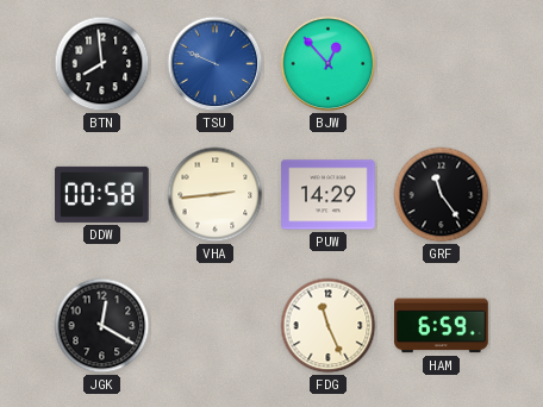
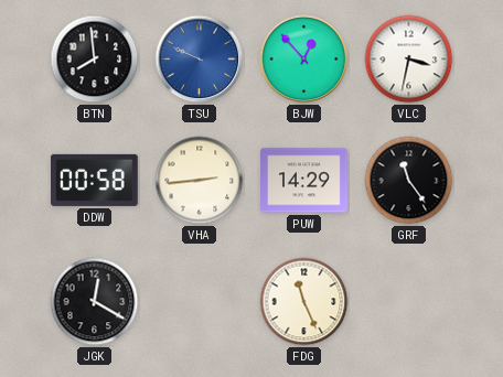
VLC: none -> 3:32 (409, 60)
HAM: 6:59 -> none (442, 326)
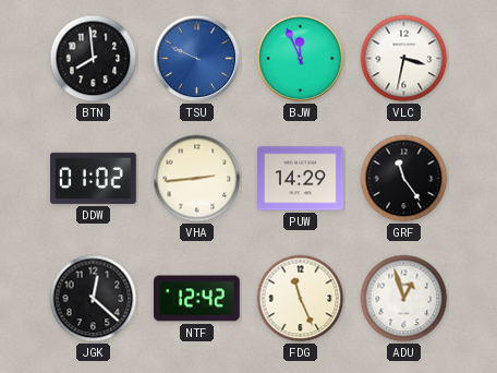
BJW: 12:53 -> 11:56 (301, 59)
DDW: 00:58 -> 01:02 (94, 178)
JGK: 12:20 -> 12:22 (94, 299)
NTF: none -> 12:42 (197, 299)
ADU: none -> 12:57 (404, 299)
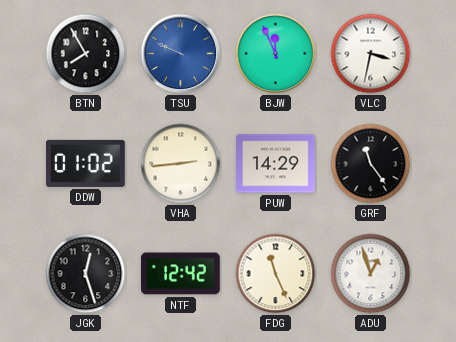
BTN: 7:59 -> 7:55 (86, 54)
JGK: 12:22 -> 12:27 (86, 274)
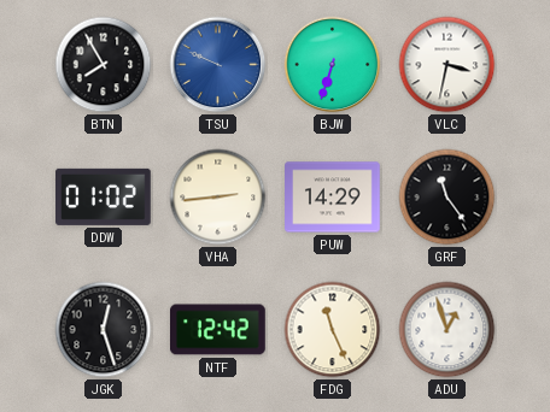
BJW: 11:56 -> 6:33 (333, 65)
